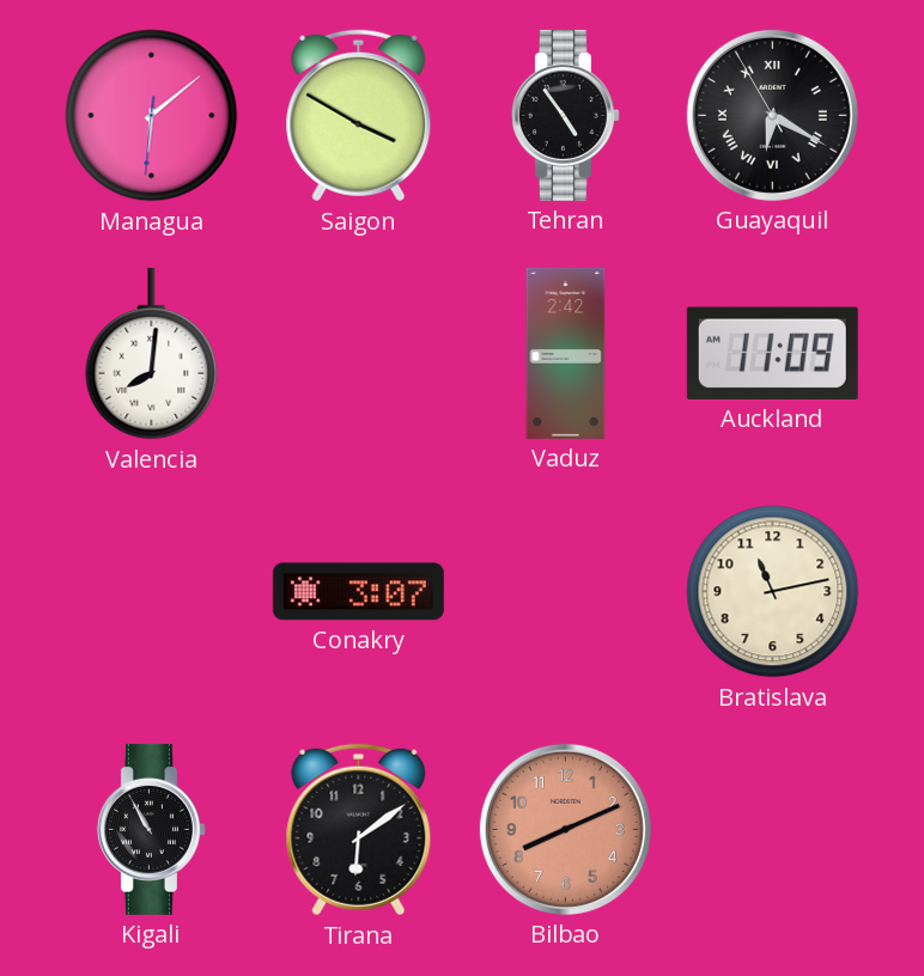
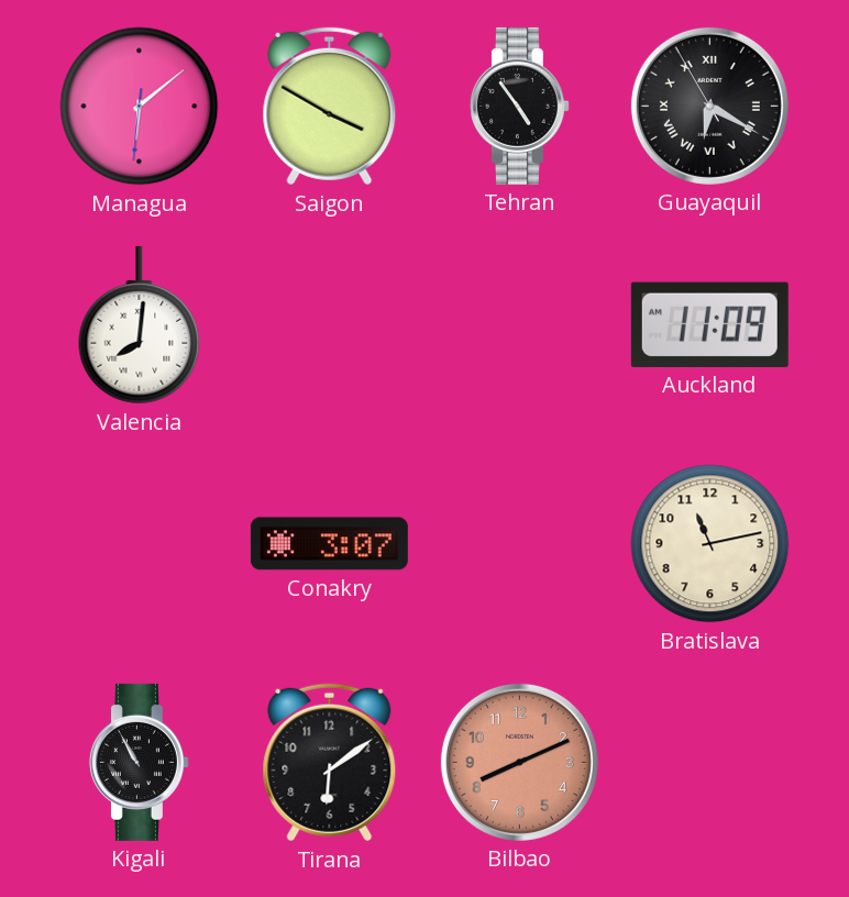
Vaduz: 2:42 -> none (566, 353)
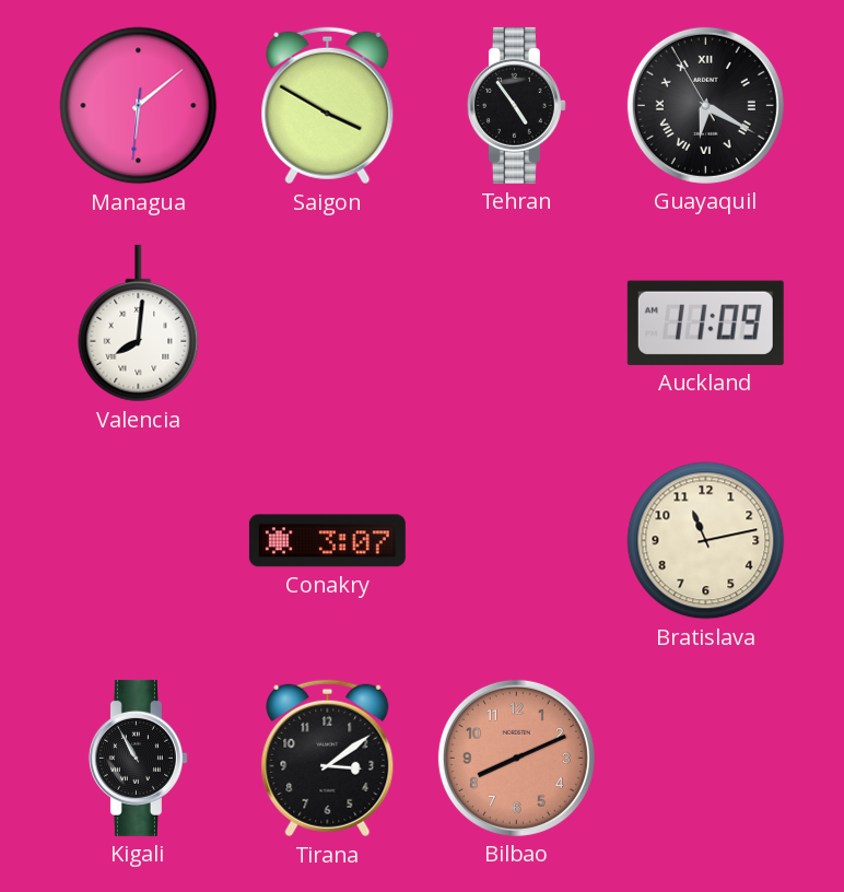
Tirana: 6:09 -> 3:09 (328, 759)
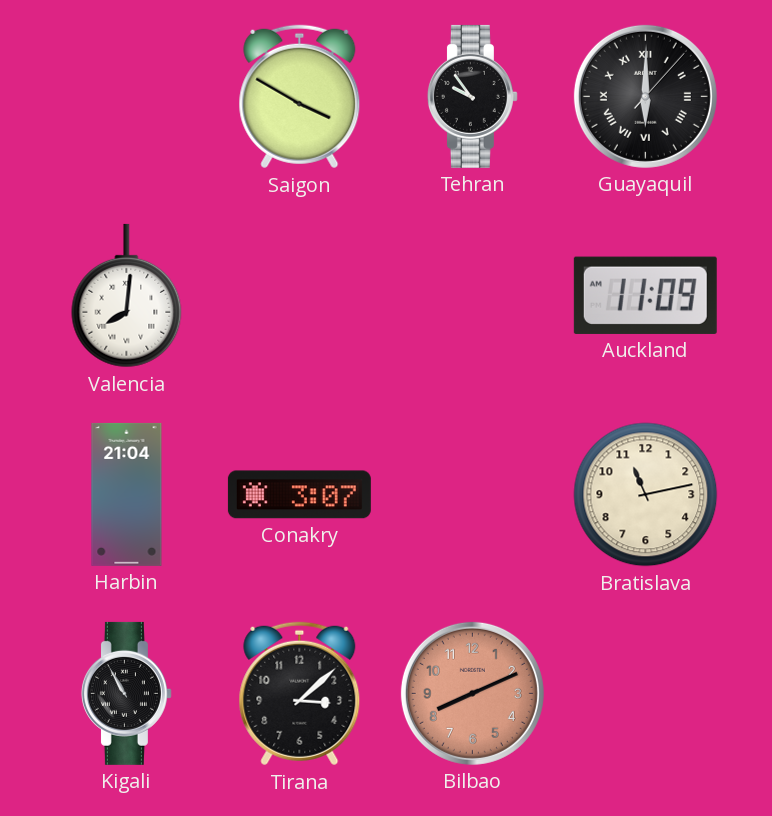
Managua: 6:08 -> none (139, 106)
Tehran: 4:54 -> 9:54 (472, 96)
Guayaquil: 6:19 -> 6:00 (645, 96)
Harbin: none -> 21:04 (127, 494)
Tirana: 3:09 -> 3:08 (300, 694)
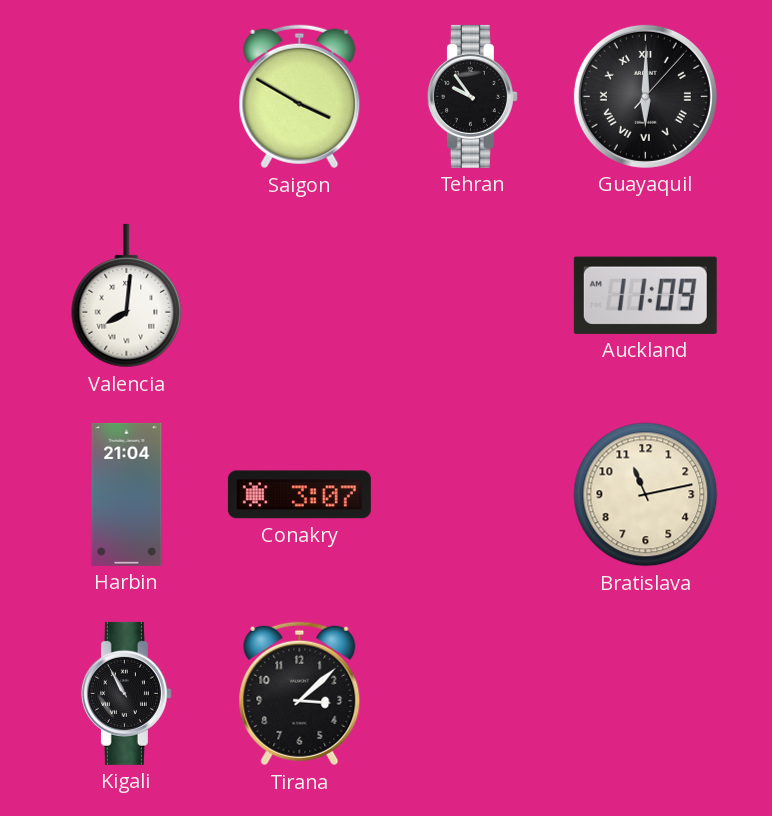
Bilbao: 8:11 -> none (472, 693)
